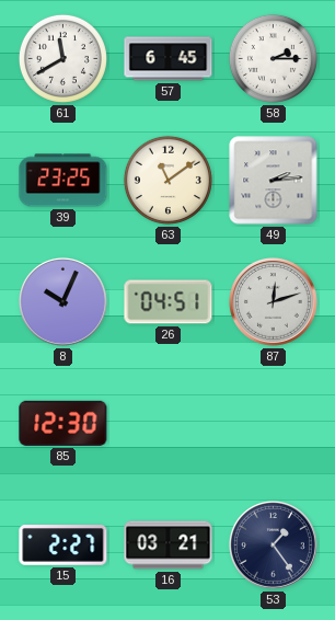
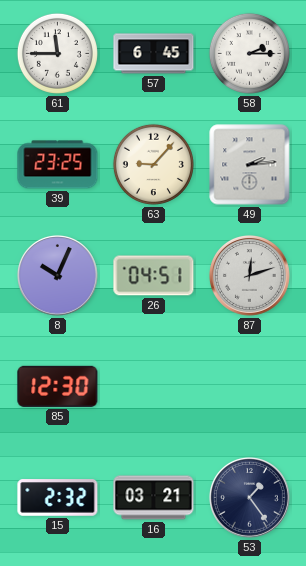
61: 11:40 -> 11:45 (57, 53)
63: 11:09 -> 9:07 (153, 164)
15: 2:27 -> 2:32 (58, 498)
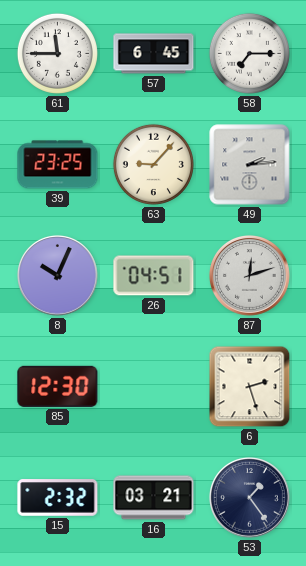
58: 2:15 -> 7:15 (249, 53)
6: none -> 2:27 (250, 387)
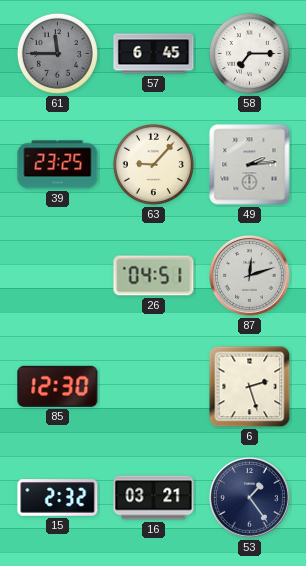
61 dial: white -> grey (57, 53)
8: 10:04 -> none (57, 275)
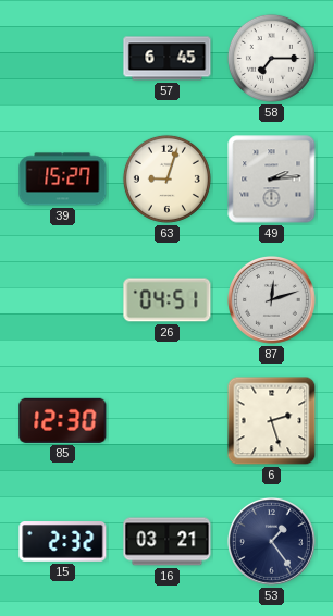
61: 11:45 -> none (57, 53)
39: 23:25 -> 15:27 (63, 180)
63: 9:07 -> 9:03 (166, 178)
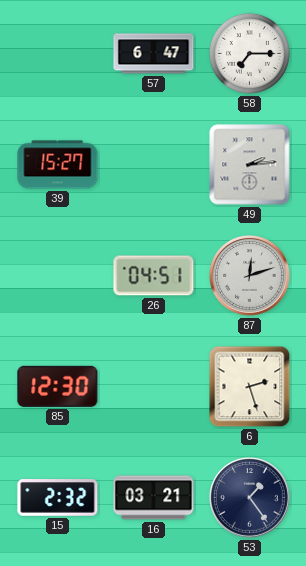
57: 6:45 -> 6:47 (154, 54)
63: 9:03 -> none (166, 178)
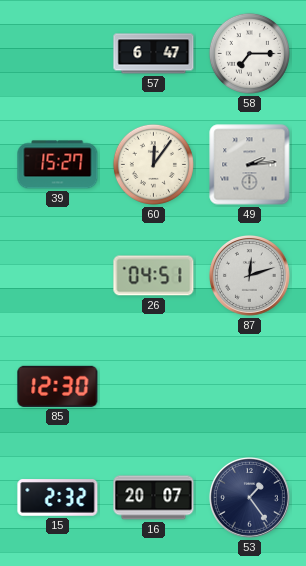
60: none -> 12:06 (153, 164)
6: 2:27 -> none (250, 387)
16: 03:21 -> 20:07 (154, 498)
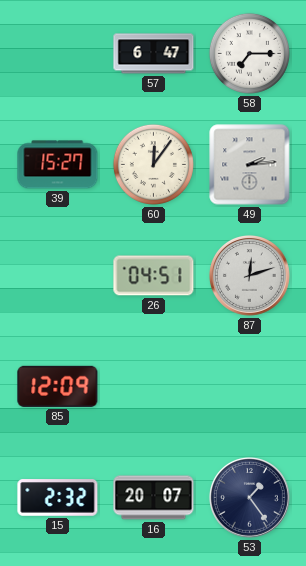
85: 12:30 -> 12:09 (58, 386)
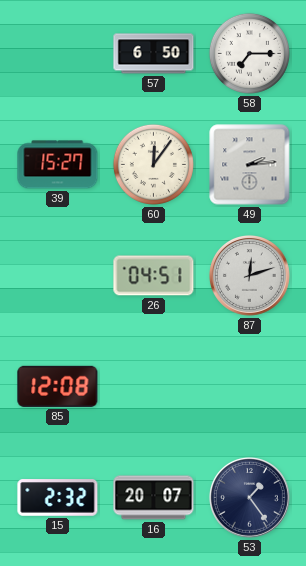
57: 6:47 -> 6:50 (154, 54)
85: 12:09 -> 12:08 (58, 386)
